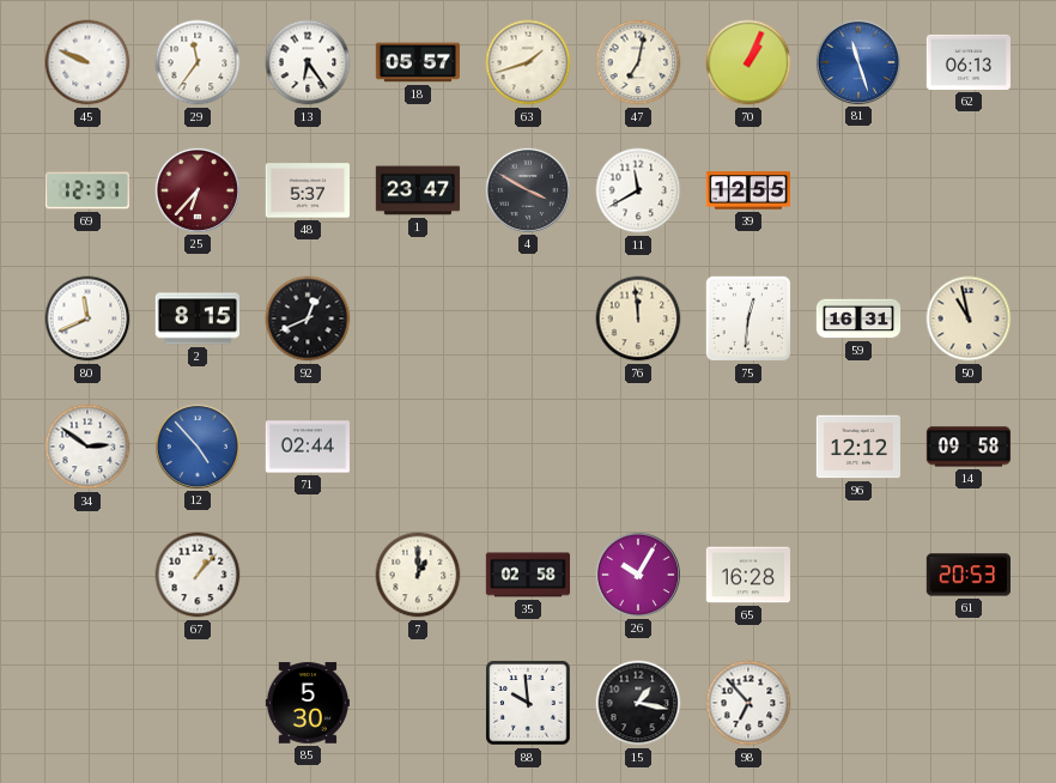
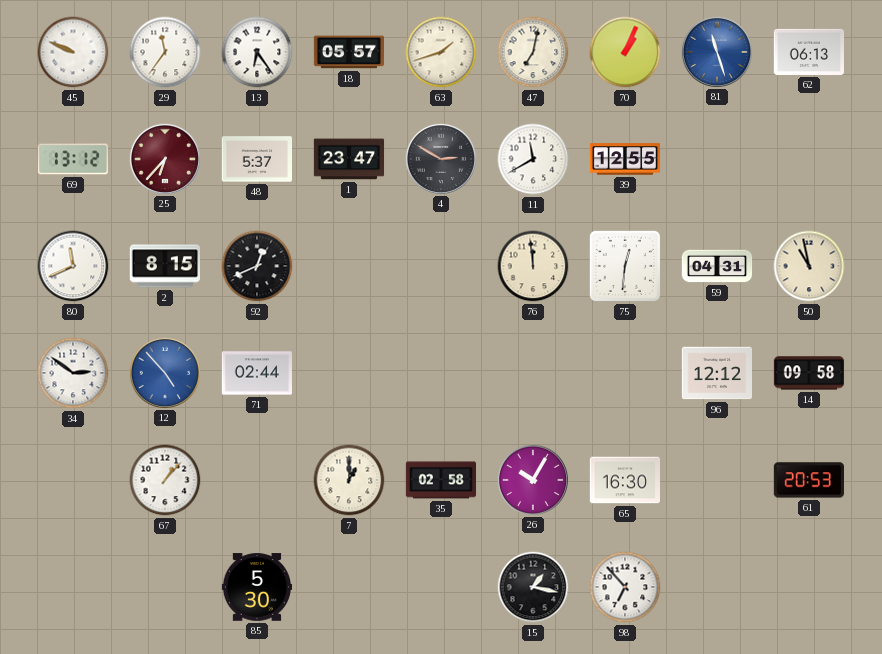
69: 12:31 -> 13:12 (72, 159)
4: 3:50 -> 2:50 (440, 158)
59: 16:31 -> 04:31 (717, 266)
65: 16:28 -> 16:30 (625, 480)
88: 9:59 -> none (528, 703)
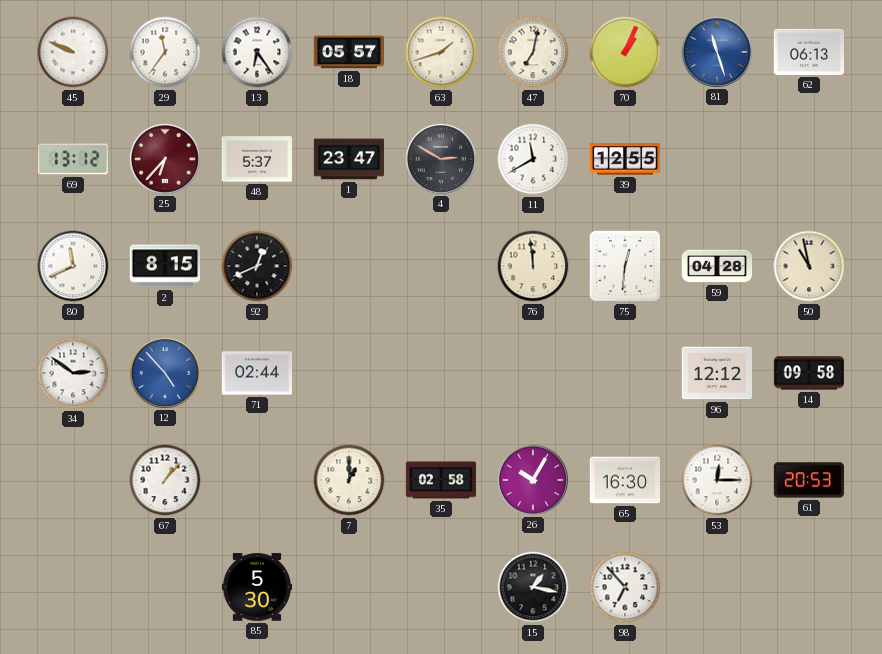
59: 04:31 -> 04:28 (717, 266)
53: none -> 12:15 (717, 480)
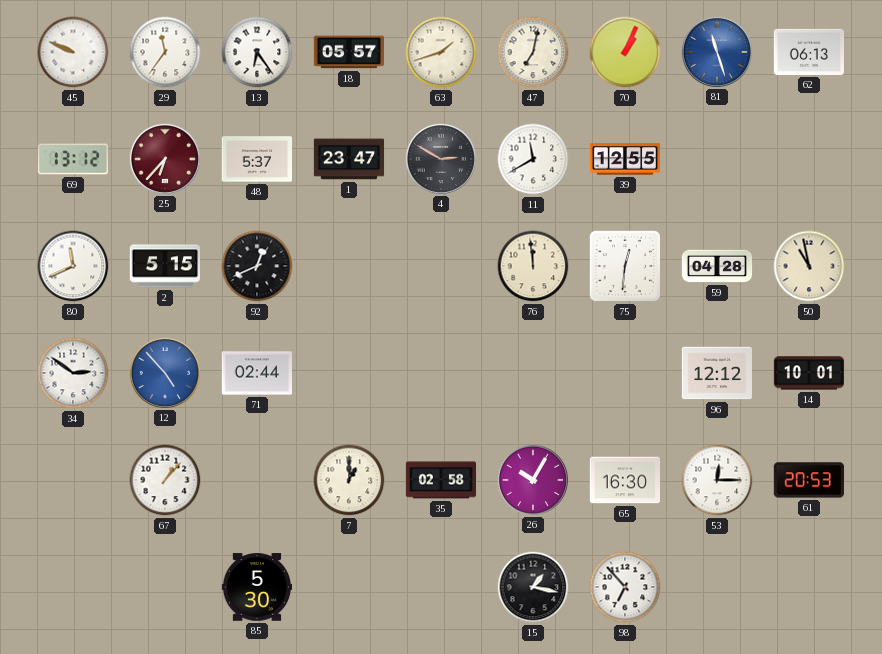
2: 8:15 -> 5:15 (164, 266)
14: 09:58 -> 10:01 (809, 373)
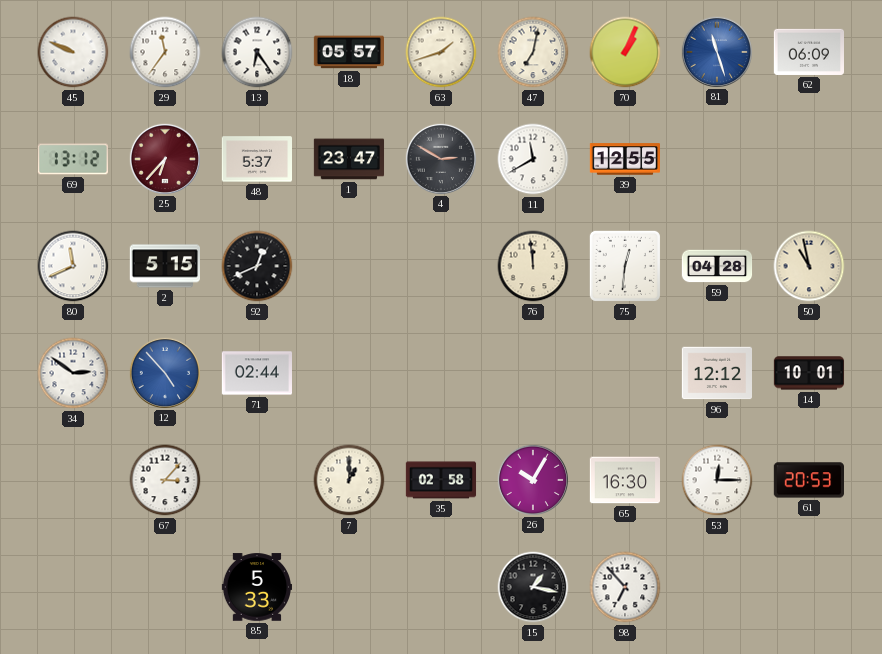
62: 06:13 -> 06:09 (808, 52)
67: 1:07 -> 3:07 (165, 480)
85: 5:30 -> 5:33 (256, 587)
